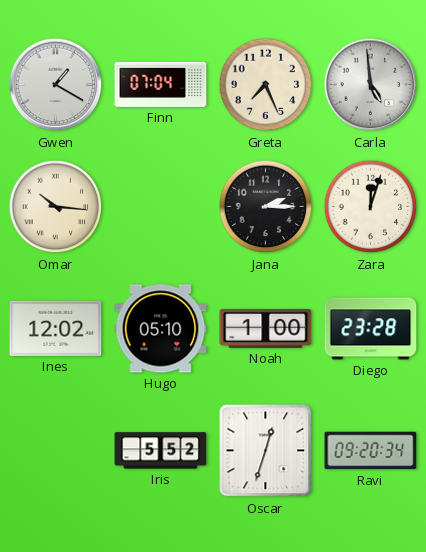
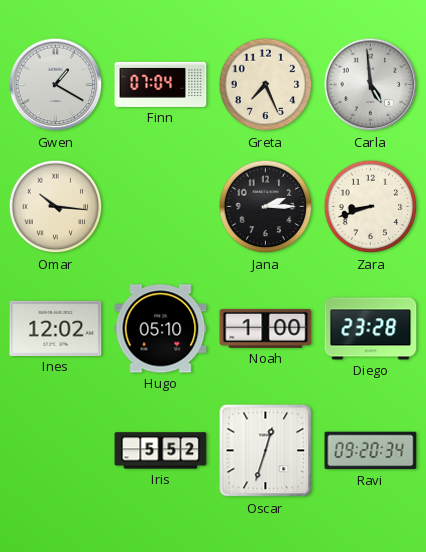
Zara: 12:03 -> 8:42 (371, 207)
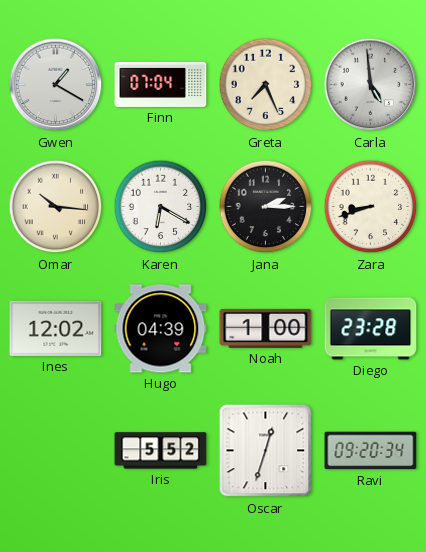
Karen: none -> 6:20 (161, 207)
Hugo: 05:10 -> 04:39 (161, 329)
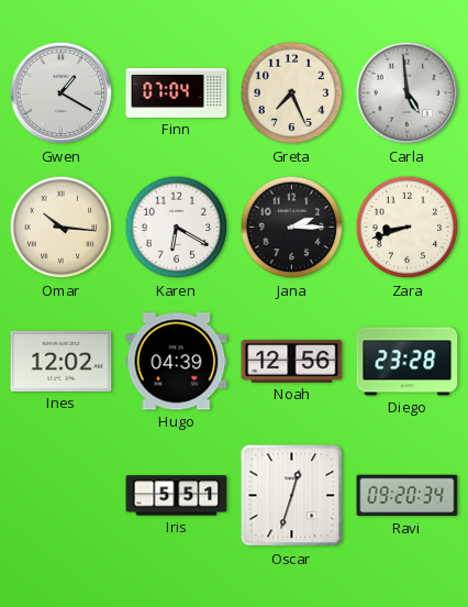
Noah: 1:00 -> 12:56 (292, 361)
Iris: 5:52 -> 5:51 (177, 496)
